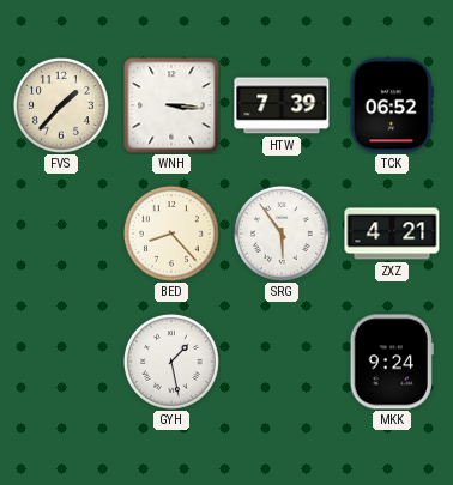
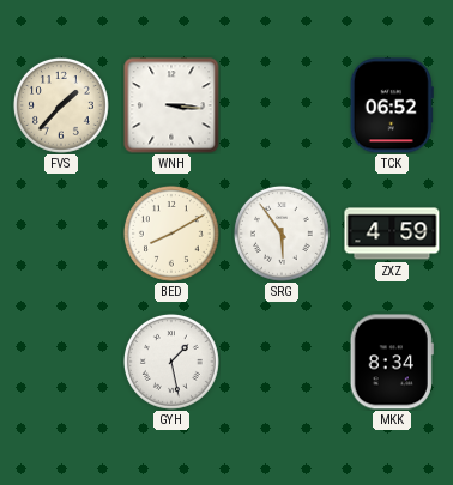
HTW: 7:39 -> none (282, 105)
BED: 8:23 -> 8:10 (171, 234)
ZXZ: 4:21 -> 4:59 (392, 234)
MKK: 9:24 -> 8:34 (392, 362)
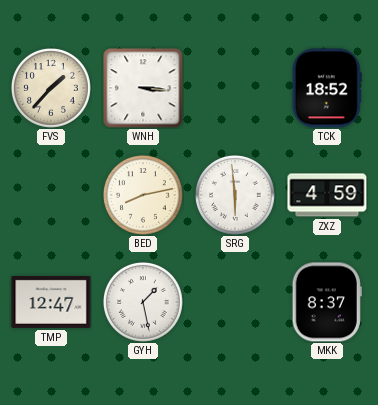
TCK: 06:52 -> 18:52 (327, 88)
BED: 8:10 -> 8:13 (143, 195)
SRG: 5:54 -> 5:59 (235, 195)
TMP: none -> 12:47 (51, 302)
MKK: 8:34 -> 8:37 (327, 302)
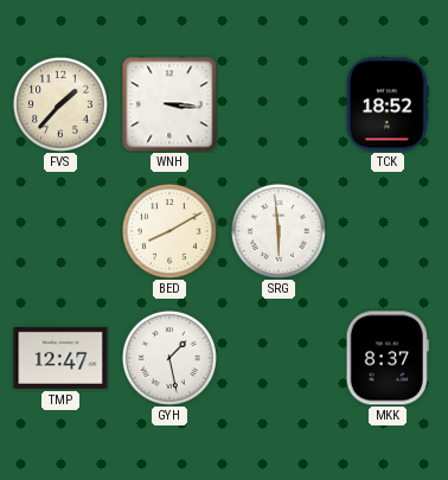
BED: 8:13 -> 8:10 (169, 231)
ZXZ: 4:59 -> none (327, 195)
